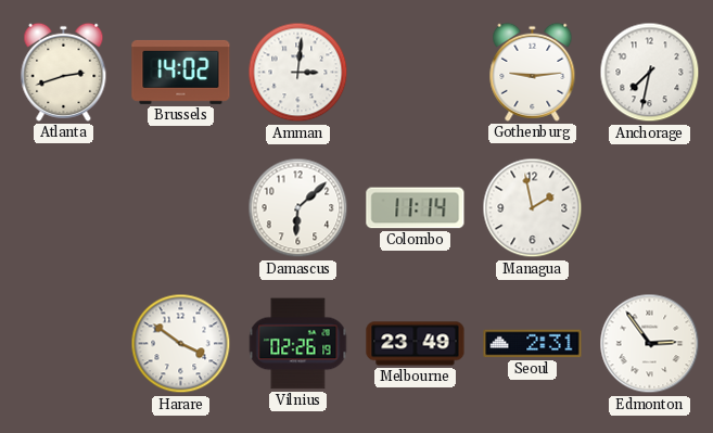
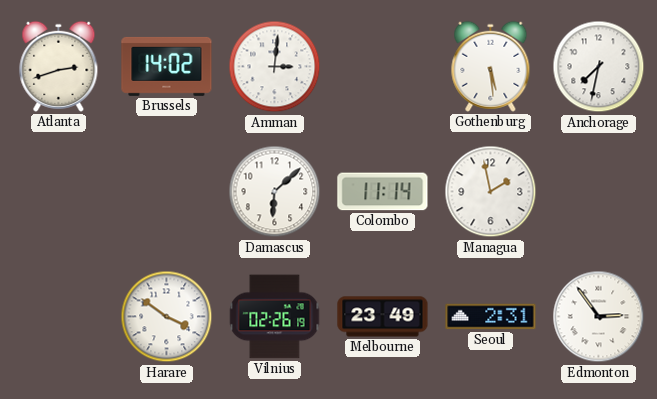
Gothenburg: 9:14 -> 5:29 (491, 66)
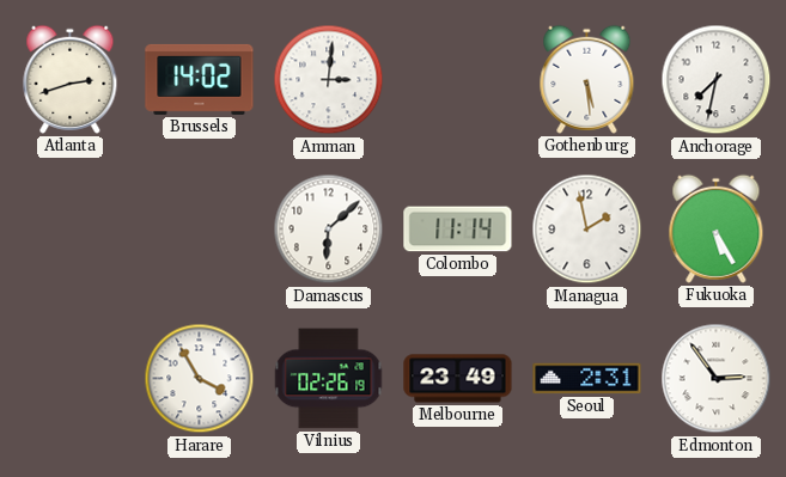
Fukuoka: none -> 5:25 (717, 228)
Harare: 3:51 -> 3:55 (200, 379)
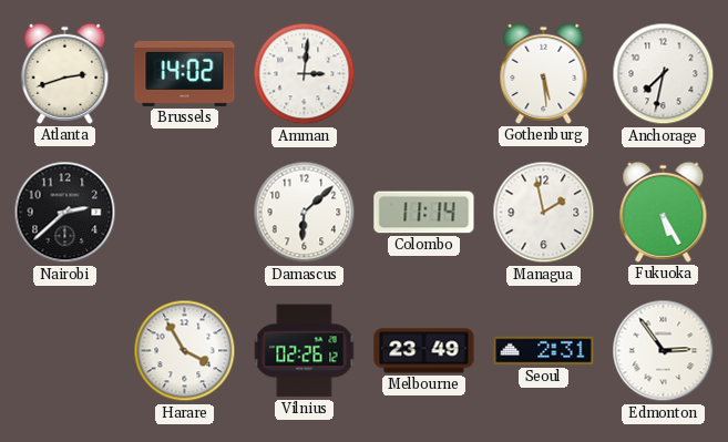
Nairobi: none -> 2:38 (65, 213)
Vilnius: 02:26:19 -> 02:26:12 (305, 351)
